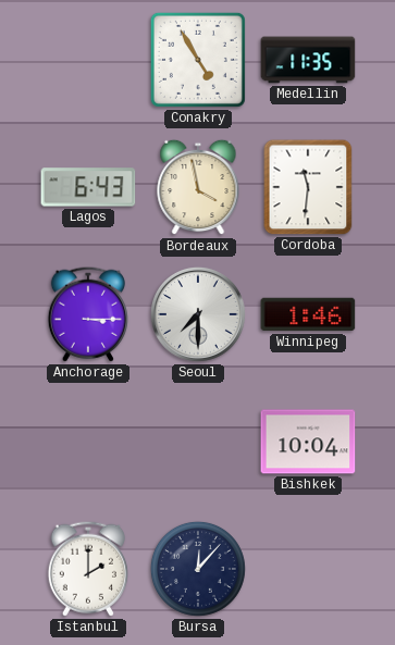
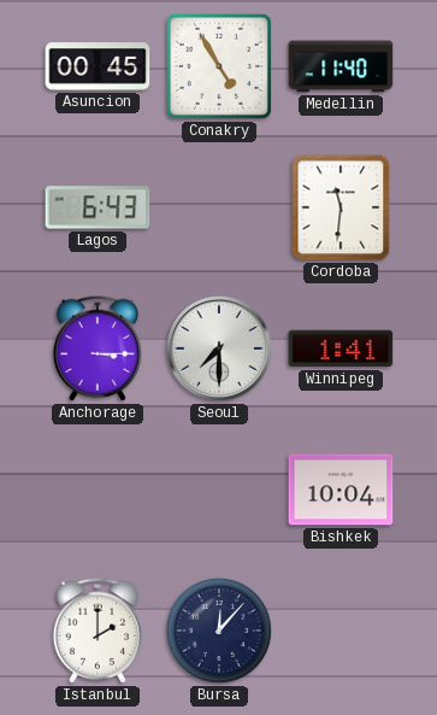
Asuncion: none -> 00:45 (98, 66)
Medellin: 11:35 -> 11:40 (341, 66)
Bordeaux: 3:58 -> none (198, 187)
Winnipeg: 1:46 -> 1:41 (341, 348)
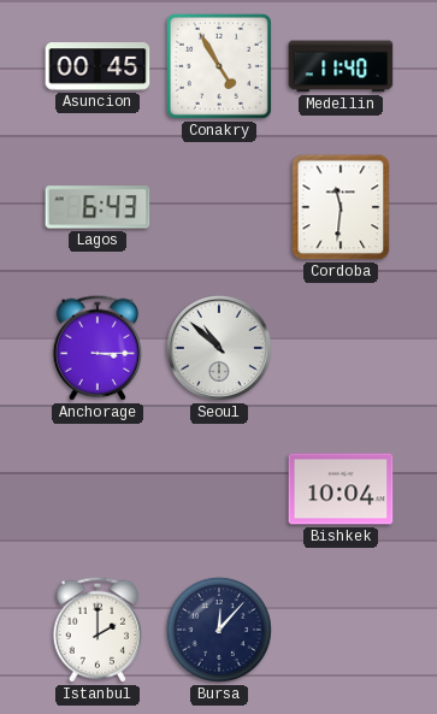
Seoul: 7:30 -> 10:52 (219, 348)
Winnipeg: 1:41 -> none (341, 348)
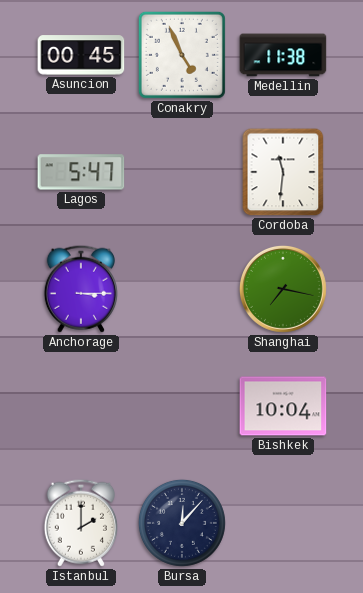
Conakry: 4:55 -> 4:56 (182, 55)
Medellin: 11:40 -> 11:38 (283, 55)
Lagos: 6:43 -> 5:47 (81, 172)
Seoul: 10:52 -> none (219, 348)
Shanghai: none -> 7:17 (283, 289)
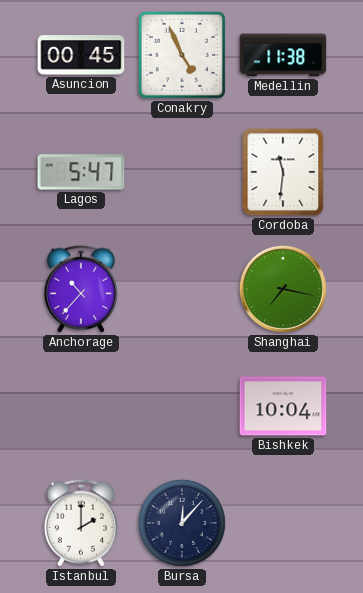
Anchorage: 3:15 -> 10:37 (81, 289)
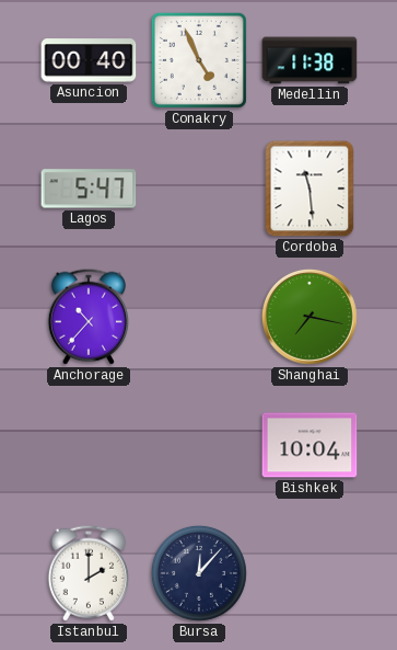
Asuncion: 00:45 -> 00:40 (89, 60)
Cordoba: 11:31 -> 11:29 (310, 189)
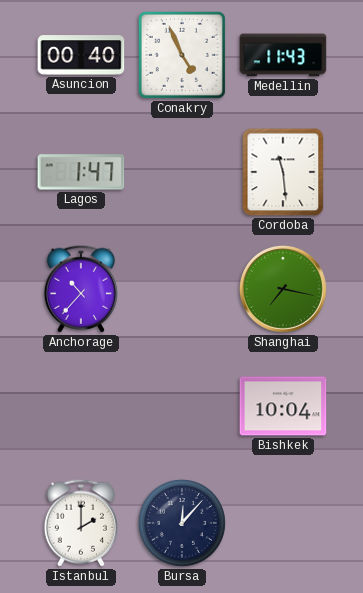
Medellin: 11:38 -> 11:43 (283, 55)
Lagos: 5:47 -> 1:47 (81, 172)
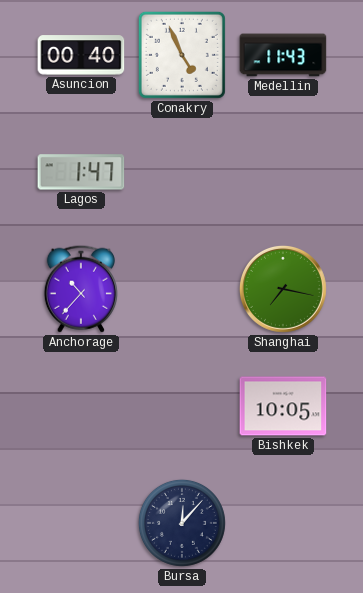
Cordoba: 11:29 -> none (283, 172)
Bishkek: 10:04 -> 10:05 (283, 406)
Istanbul: 2:00 -> none (81, 523)
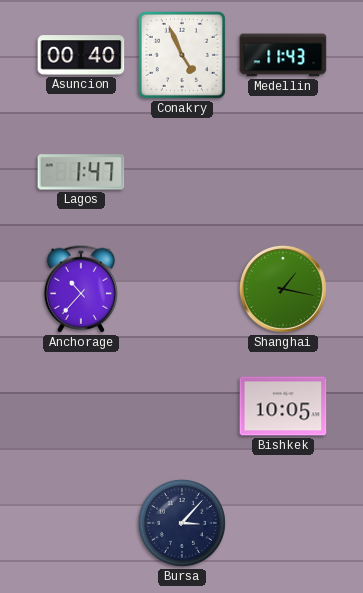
Shanghai: 7:17 -> 1:17 (283, 289)
Bursa: 12:07 -> 3:07 (182, 523)
